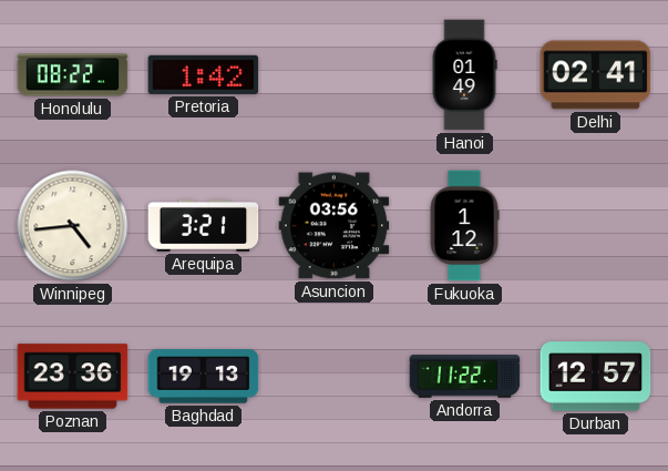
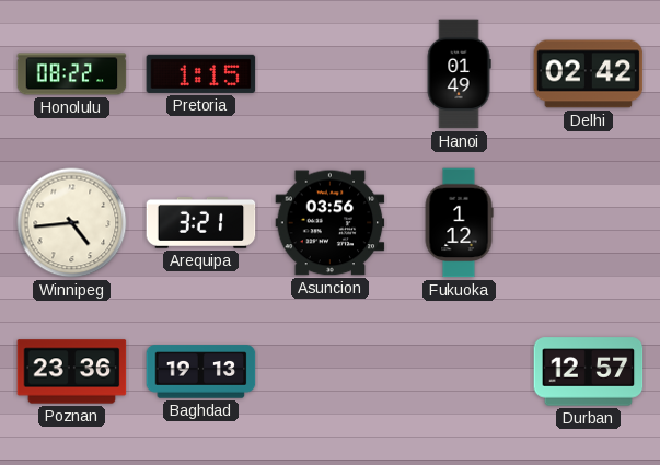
Pretoria: 1:42 -> 1:15 (201, 73)
Delhi: 02:41 -> 02:42 (589, 74)
Andorra: 11:22 -> none (465, 377)
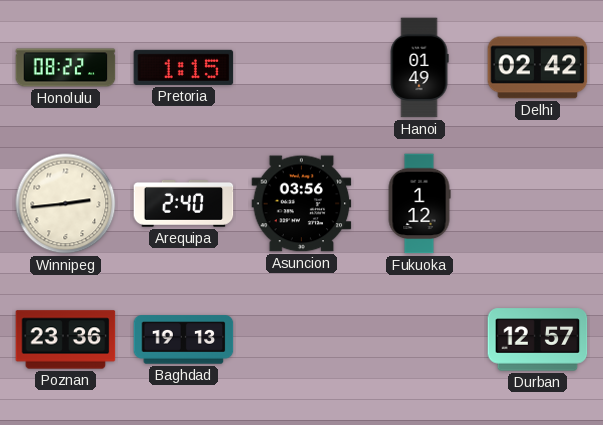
Winnipeg: 4:44 -> 2:44 (66, 204)
Arequipa: 3:21 -> 2:40 (184, 203)
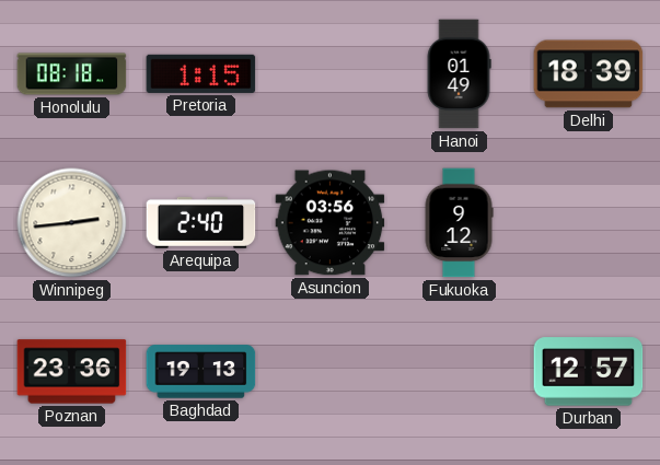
Honolulu: 08:22 -> 08:18 (72, 74)
Delhi: 02:42 -> 18:39 (589, 74)
Fukuoka: 1:12 -> 9:12 (459, 223)
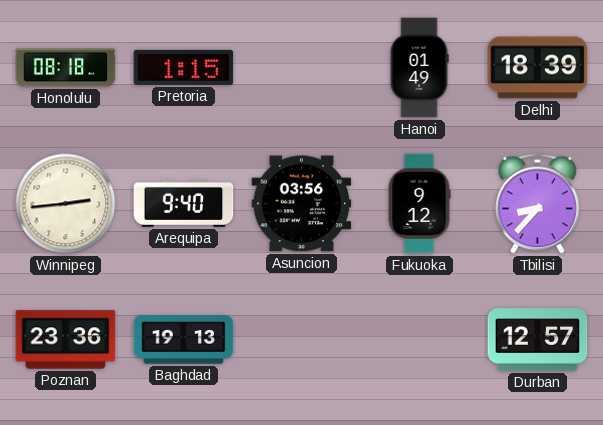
Arequipa: 2:40 -> 9:40 (184, 203)
Tbilisi: none -> 8:37 (538, 204)
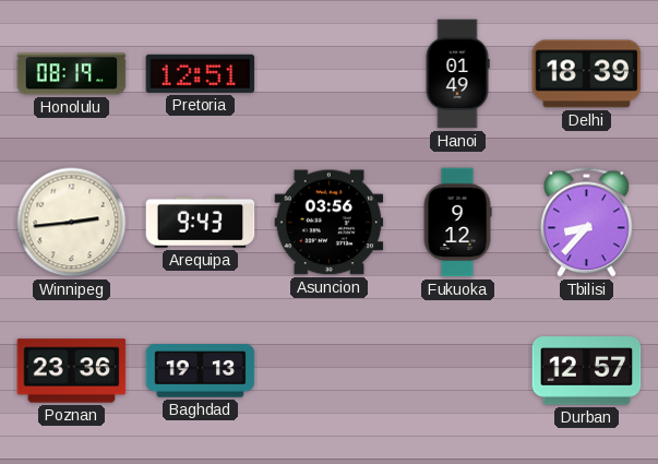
Honolulu: 08:18 -> 08:19 (72, 74)
Pretoria: 1:15 -> 12:51 (201, 73)
Arequipa: 9:40 -> 9:43 (201, 222)
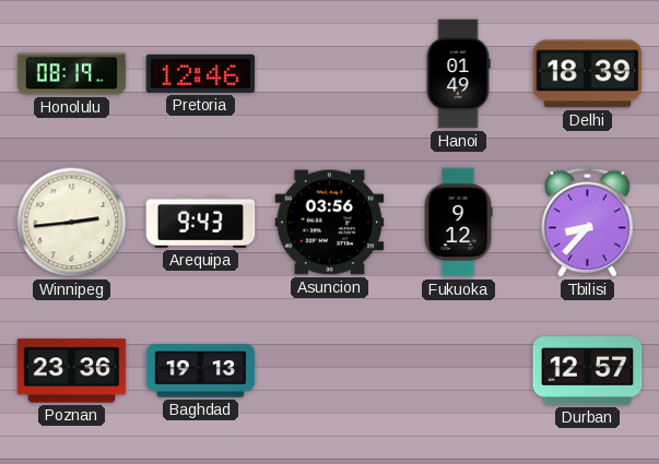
Pretoria: 12:51 -> 12:46 (201, 73)
